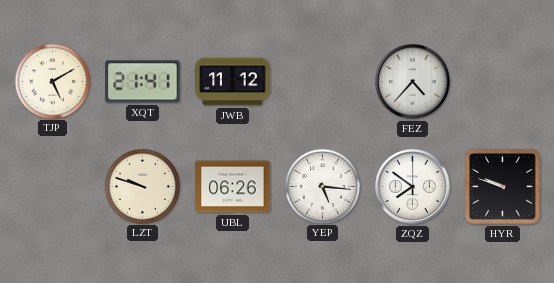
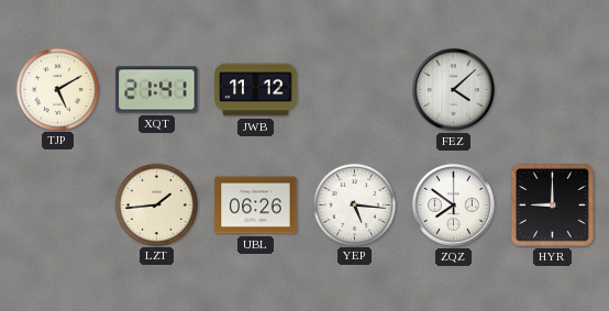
FEZ: 4:37 -> 4:08 (454, 90)
LZT: 9:48 -> 1:44 (156, 204)
HYR: 9:48 -> 9:00 (552, 204)
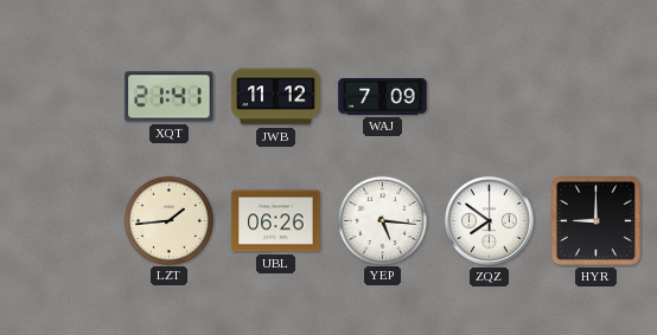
TJP: 5:10 -> none (57, 89)
WAJ: none -> 7:09 (383, 97)
FEZ: 4:08 -> none (454, 90)
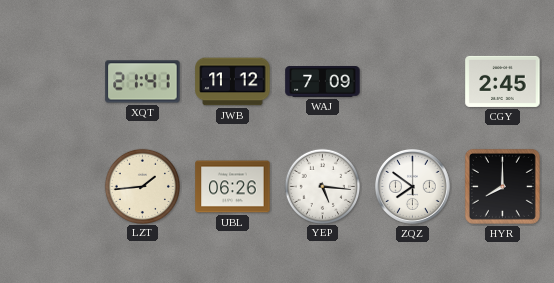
CGY: none -> 2:45 (503, 81)
HYR: 9:00 -> 8:00 (502, 186)
